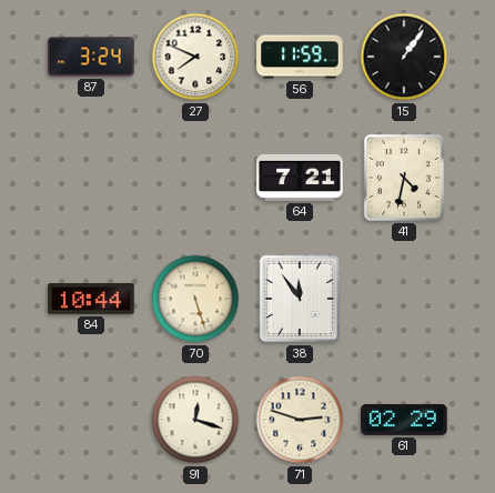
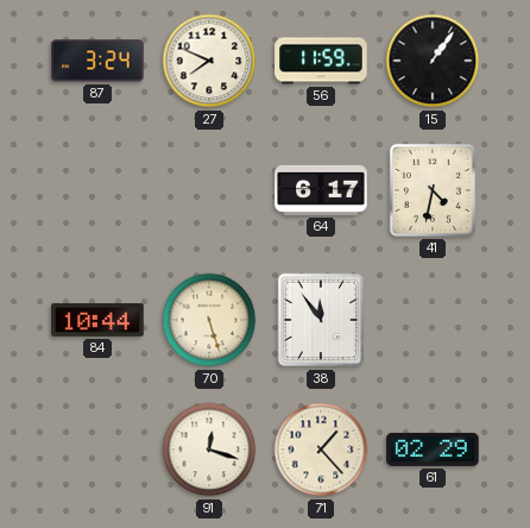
64: 7:21 -> 6:17 (321, 190)
71: 2:48 -> 1:23 (321, 450)
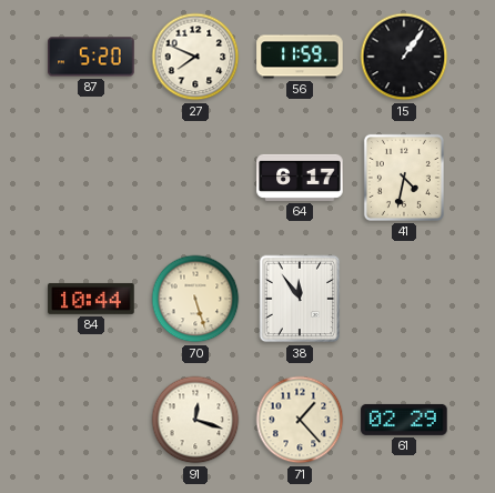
87: 3:24 -> 5:20 (91, 57)
